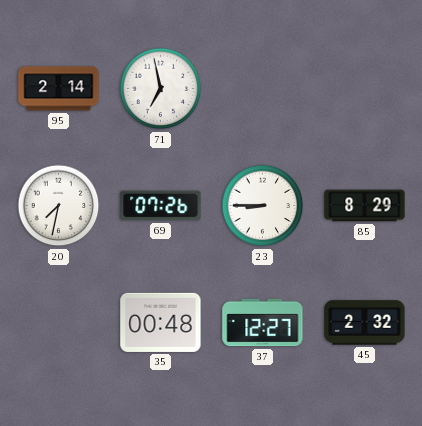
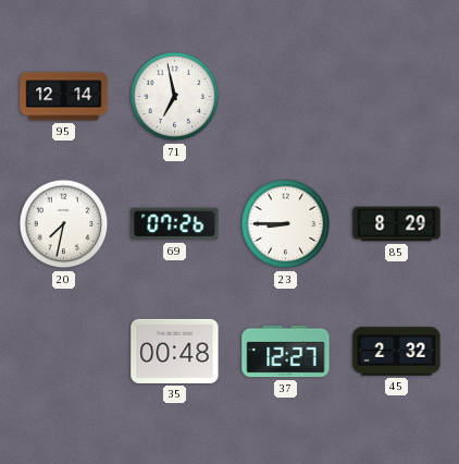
95: 2:14 -> 12:14 (64, 97)
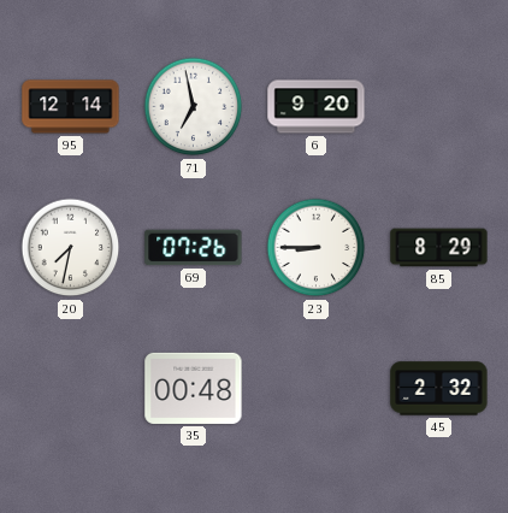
6: none -> 9:20 (317, 107)
37: 12:27 -> none (286, 352)
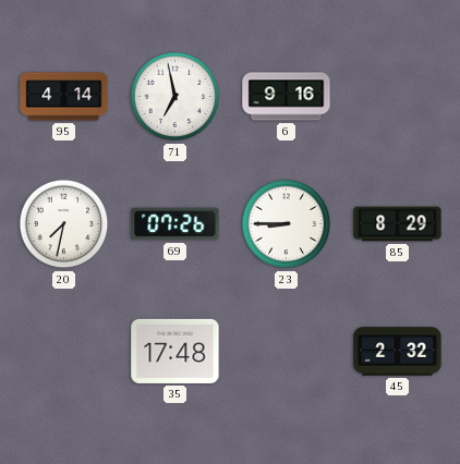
95: 12:14 -> 4:14 (64, 97)
6: 9:20 -> 9:16 (287, 97)
35: 00:48 -> 17:48 (175, 351)
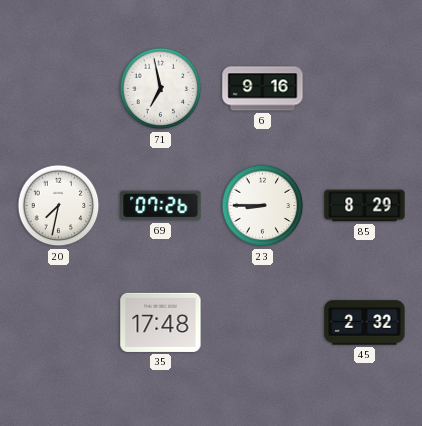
95: 4:14 -> none (64, 97)
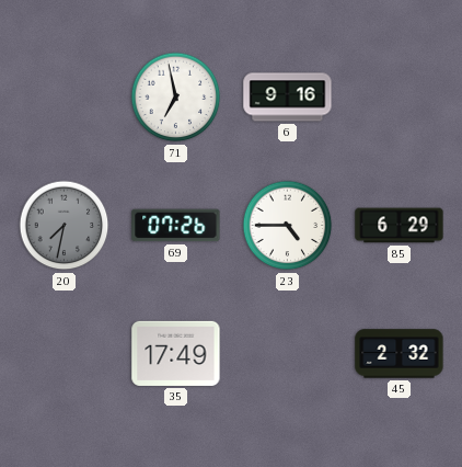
20 dial: white -> grey (65, 226)
23: 8:45 -> 4:45 (288, 226)
85: 8:29 -> 6:29 (400, 226)
35: 17:48 -> 17:49 (176, 353)
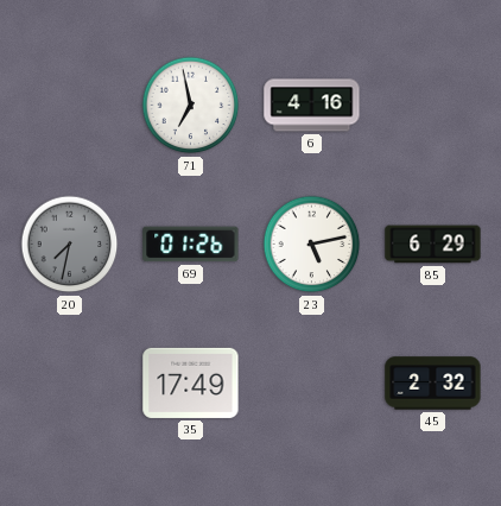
6: 9:16 -> 4:16 (312, 106)
69: 07:26 -> 01:26 (191, 245)
23: 4:45 -> 5:13 (312, 245)
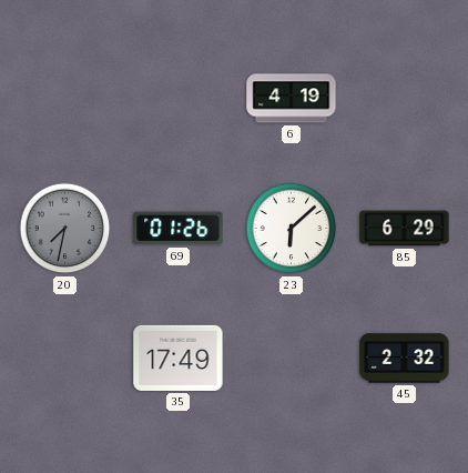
71: 6:58 -> none (191, 106)
6: 4:16 -> 4:19 (292, 99)
23: 5:13 -> 6:08 (292, 229)
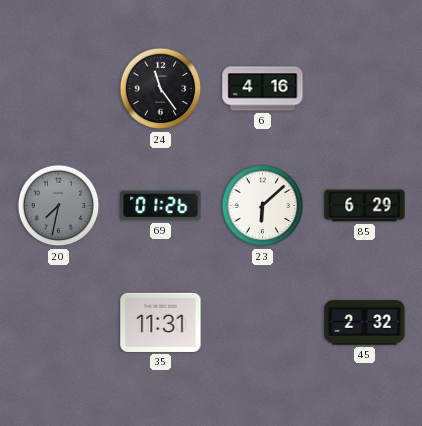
24: none -> 11:24 (161, 89)
6: 4:19 -> 4:16 (263, 89)
35: 17:49 -> 11:31 (161, 322)
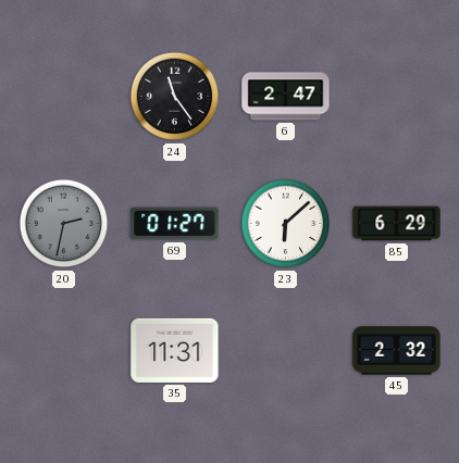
6: 4:16 -> 2:47 (286, 97)
20: 7:32 -> 2:32 (64, 224)
69: 01:26 -> 01:27 (175, 224)
